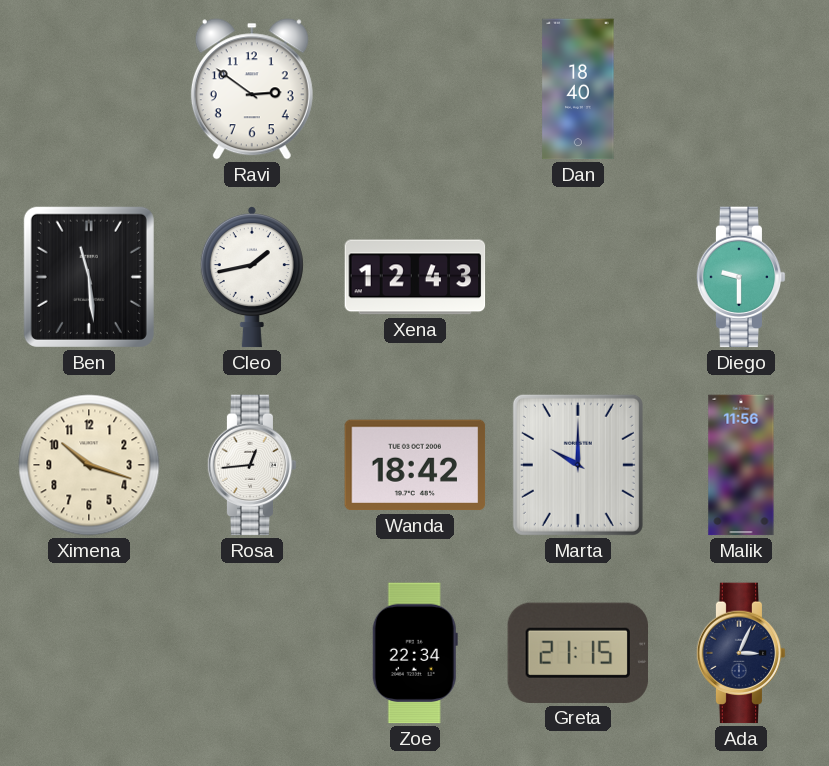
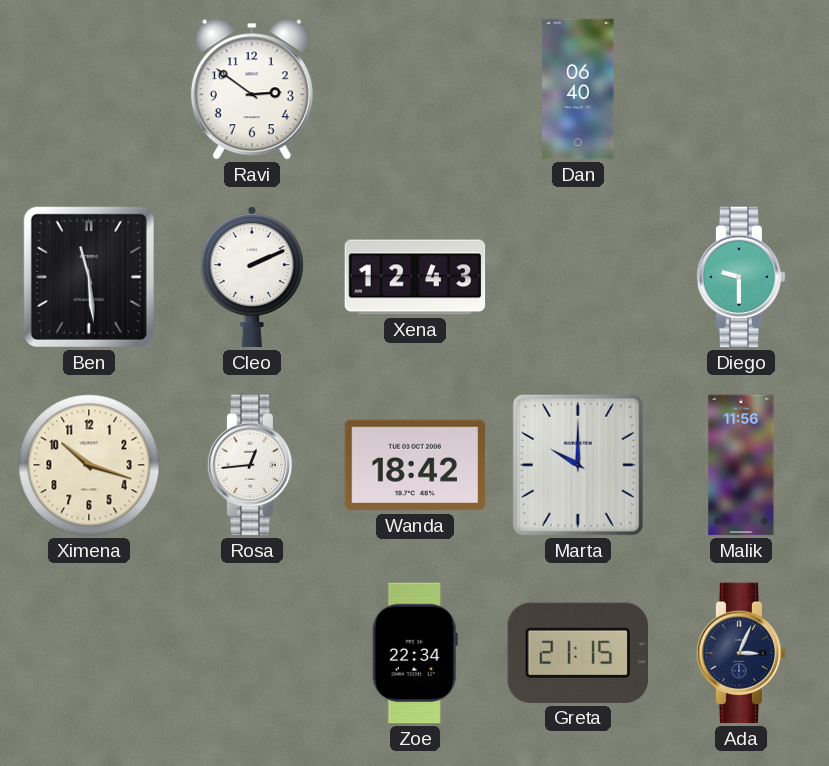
Dan: 18:40 -> 06:40 (578, 89)
Cleo: 1:43 -> 2:11 (252, 278)
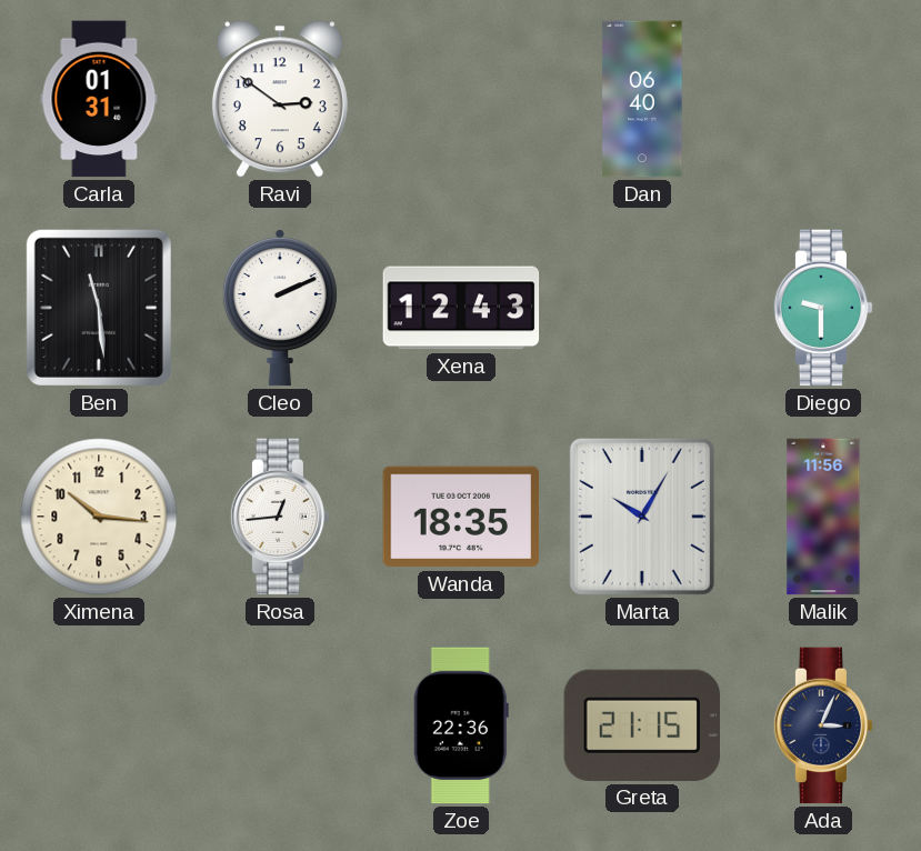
Carla: none -> 01:31 (99, 99)
Ximena: 10:18 -> 10:16 (99, 517)
Wanda: 18:42 -> 18:35 (461, 517)
Marta: 10:00 -> 10:05 (642, 517)
Zoe: 22:34 -> 22:36 (461, 725)
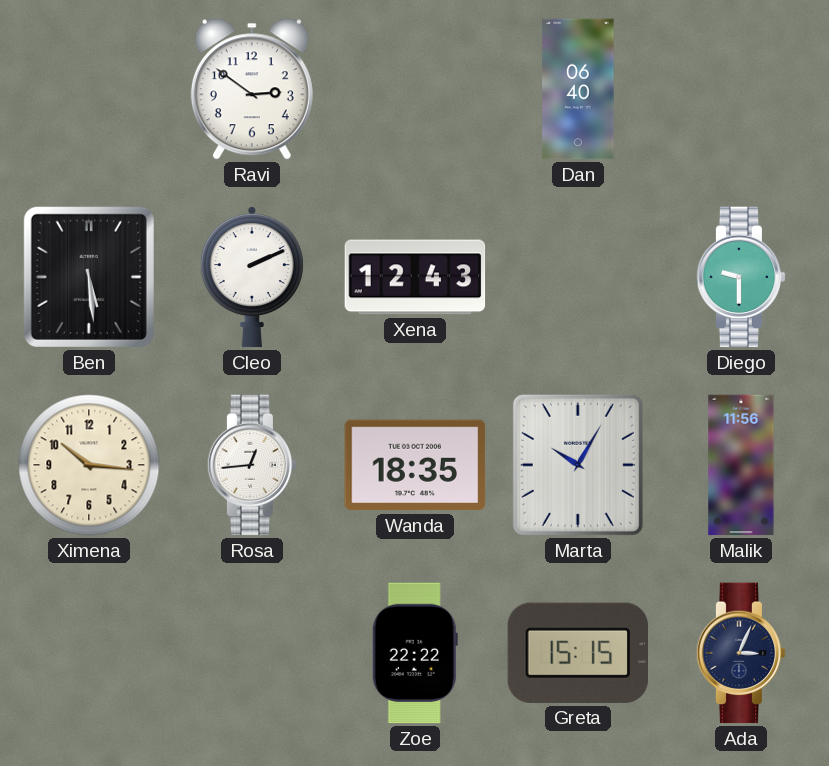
Carla: 01:31 -> none (99, 99)
Ben: 11:29 -> 5:29 (89, 277)
Zoe: 22:36 -> 22:22 (415, 653)
Greta: 21:15 -> 15:15 (577, 653)
